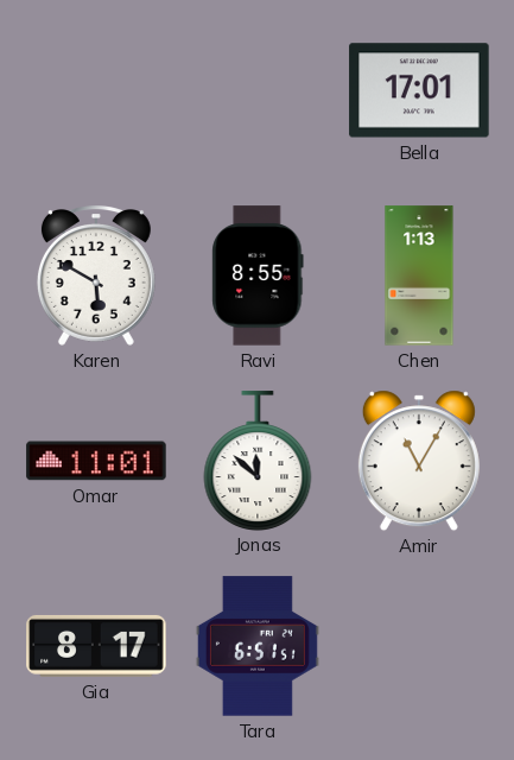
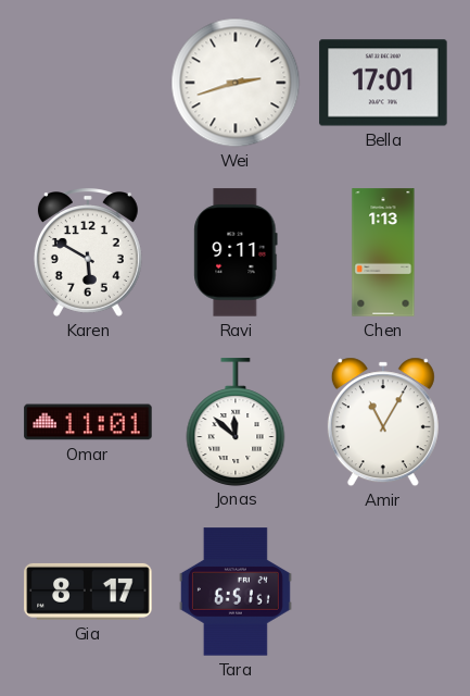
Wei: none -> 2:42 (236, 83)
Ravi: 8:55 -> 9:11 (236, 252)
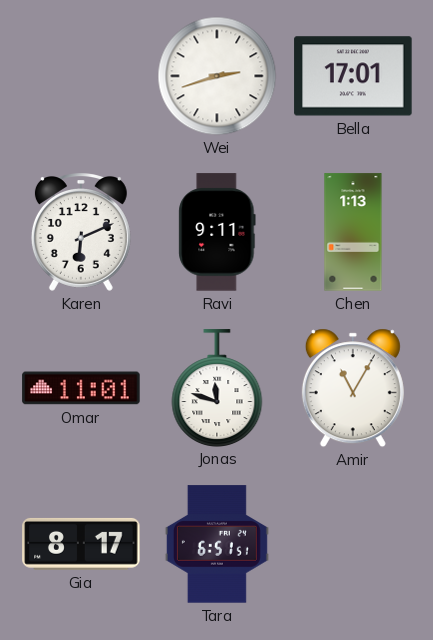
Karen: 5:50 -> 6:11 (81, 233)
Jonas: 11:52 -> 11:48 (217, 388)
